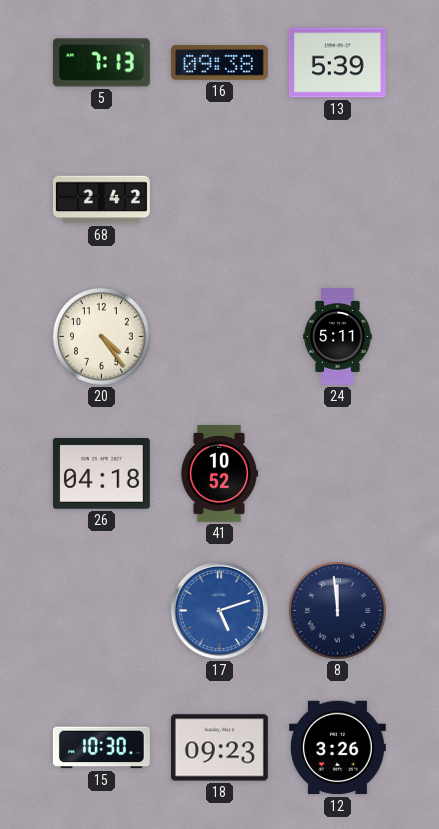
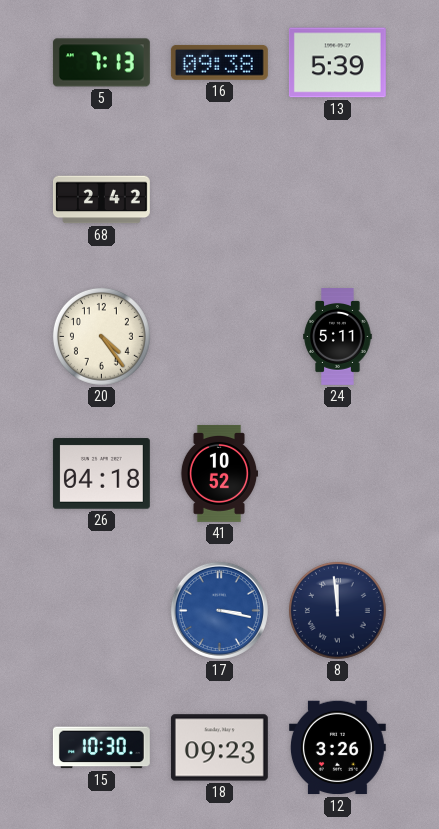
17: 5:12 -> 3:17 (219, 610)
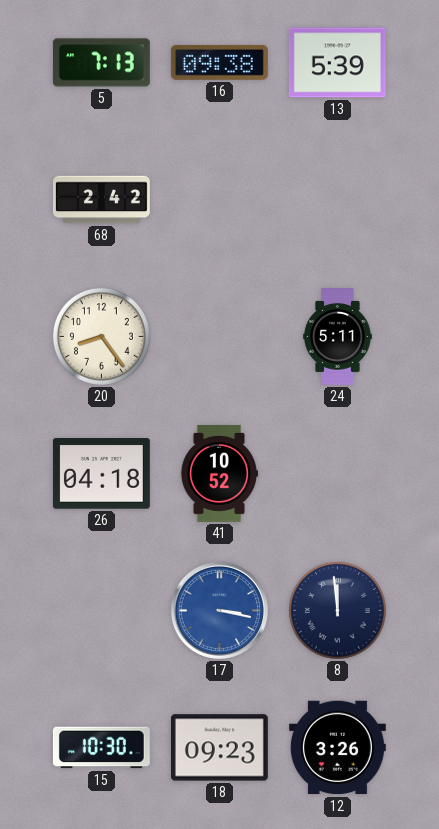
20: 4:24 -> 8:24 (101, 336)
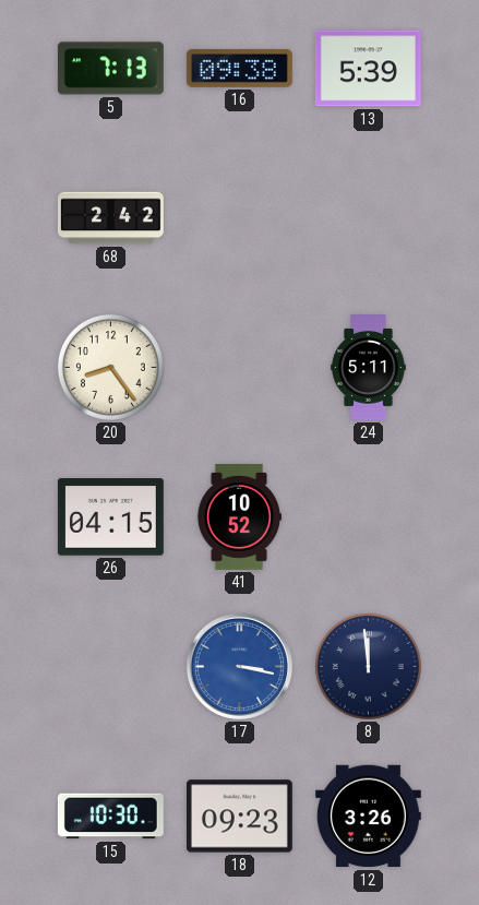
26: 04:18 -> 04:15 (110, 517)
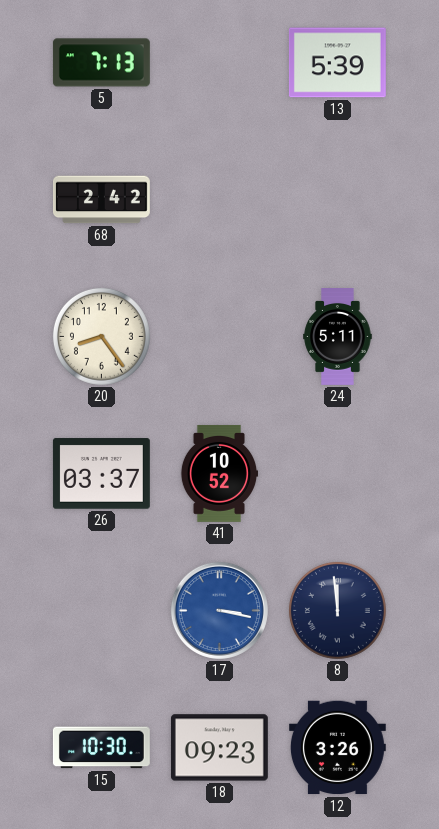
16: 09:38 -> none (239, 68)
26: 04:15 -> 03:37 (101, 474)
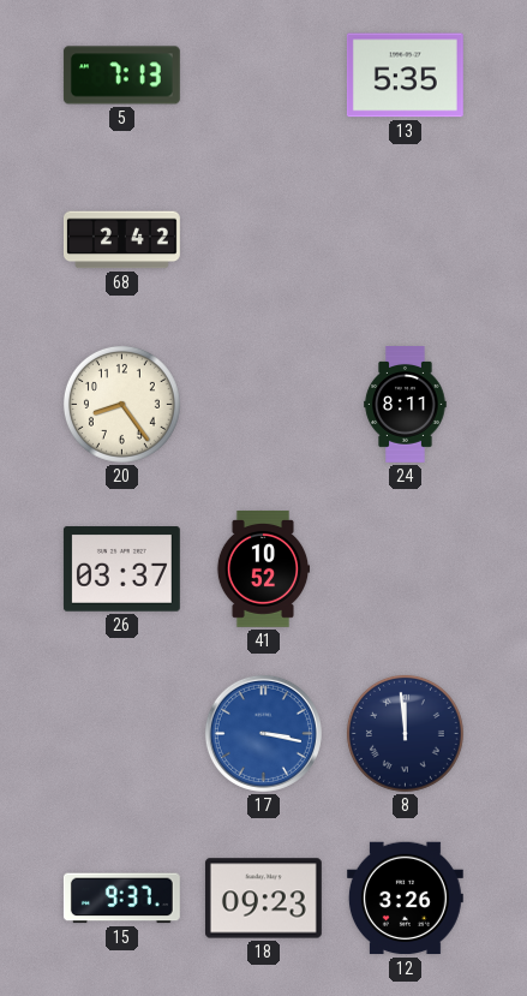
13: 5:39 -> 5:35 (405, 76)
24: 5:11 -> 8:11 (406, 405)
15: 10:30 -> 9:37 (121, 899)
